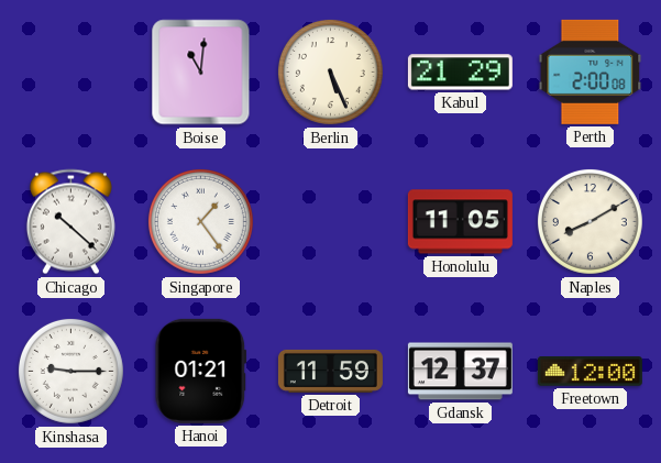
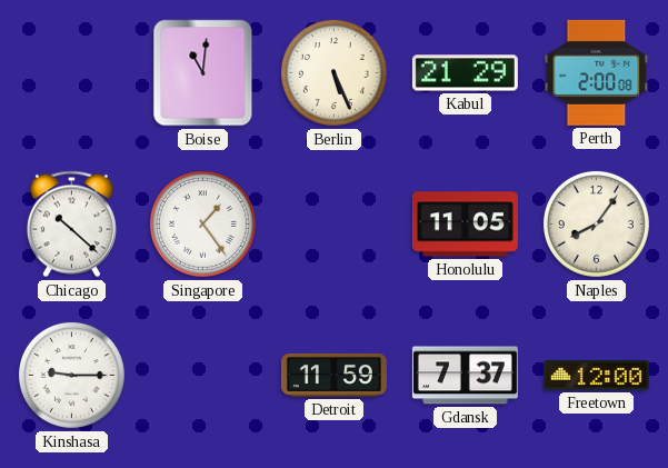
Naples: 8:10 -> 8:06 (596, 223)
Hanoi: 01:21 -> none (201, 371)
Gdansk: 12:37 -> 7:37 (465, 376)
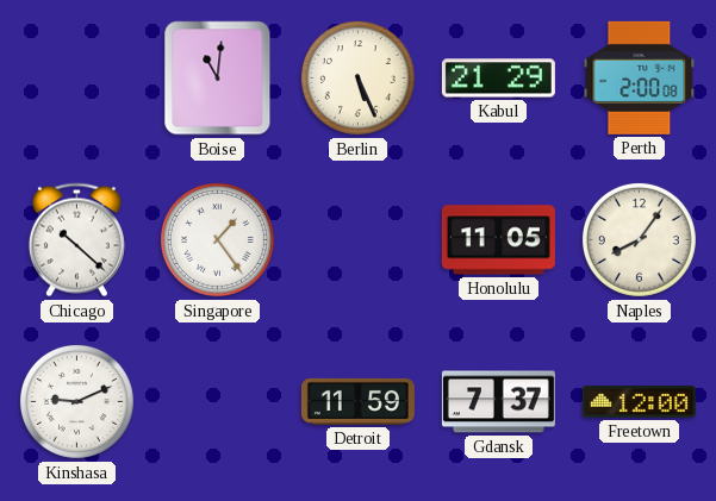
Kinshasa: 9:15 -> 9:11 (76, 401)
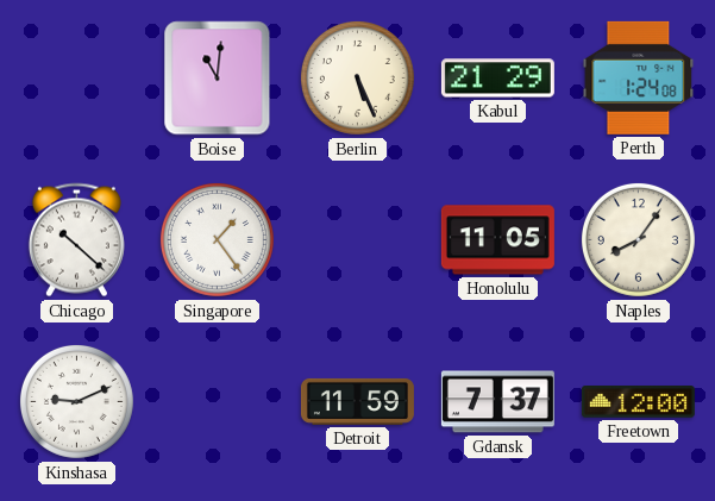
Perth: 2:00 -> 1:24 (639, 77)
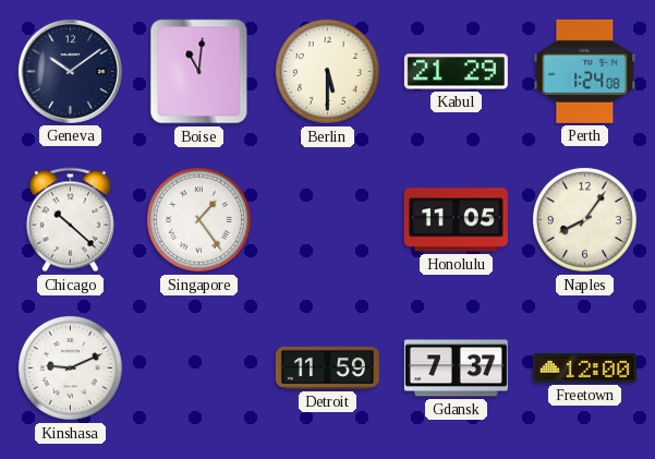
Geneva: none -> 10:09 (70, 71)
Berlin: 5:26 -> 5:30 (327, 71)
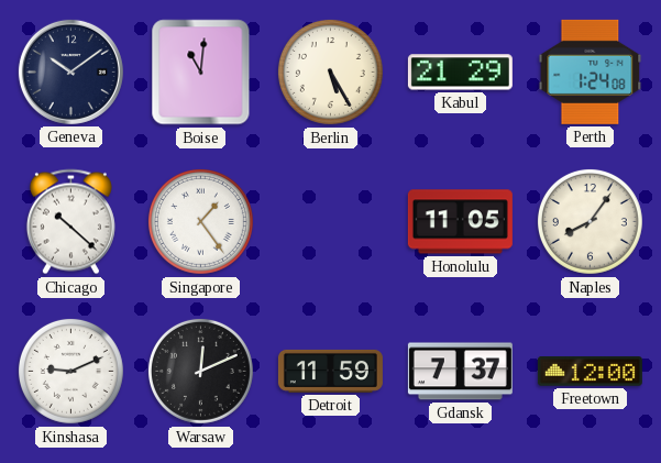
Berlin: 5:30 -> 5:25 (330, 71)
Warsaw: none -> 12:11 (200, 371)
